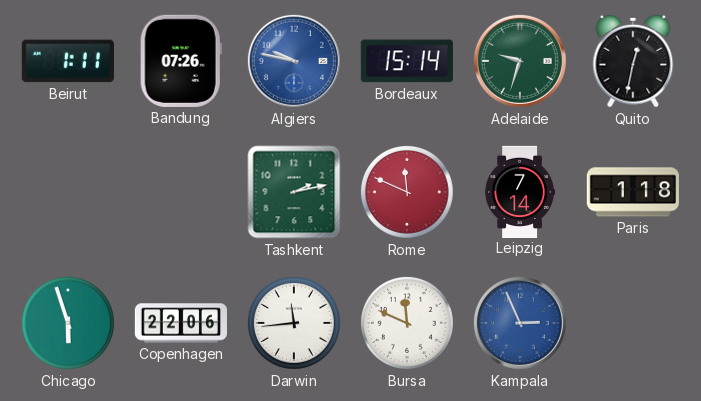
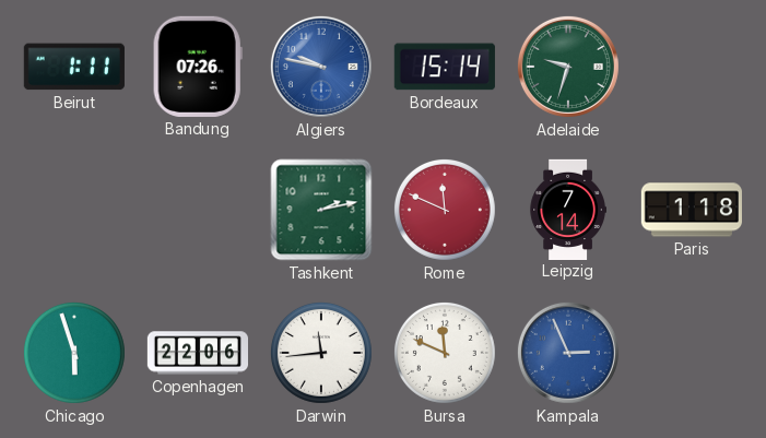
Quito: 12:32 -> none (633, 61)
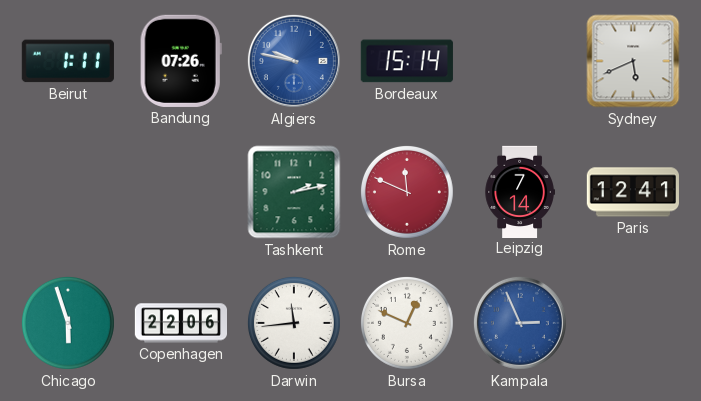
Adelaide: 9:33 -> none (568, 67)
Sydney: none -> 5:41 (633, 61)
Paris: 1:18 -> 12:41 (633, 192)
Bursa: 11:49 -> 12:49 (407, 323)
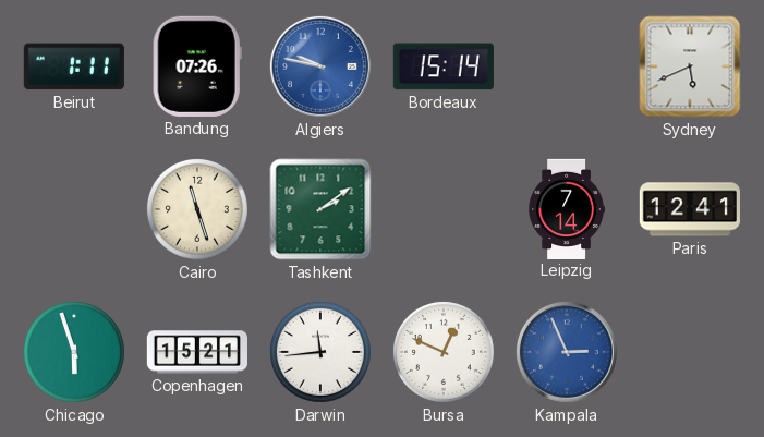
Cairo: none -> 11:27 (197, 209)
Tashkent: 2:13 -> 2:09 (320, 209)
Rome: 11:49 -> none (407, 192)
Copenhagen: 22:06 -> 15:21 (196, 352)
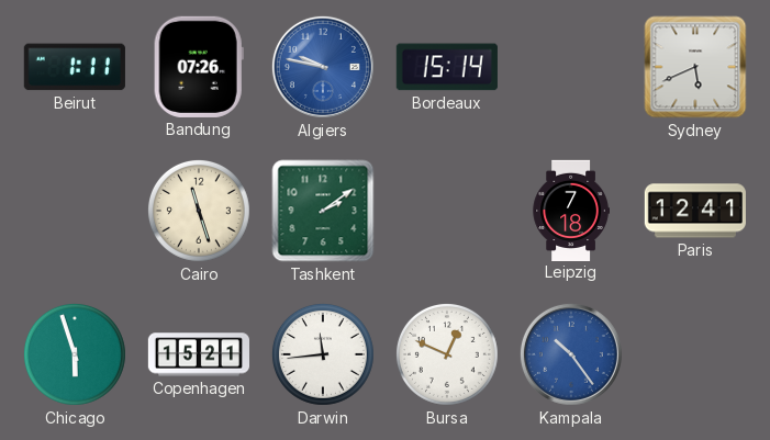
Leipzig: 7:14 -> 7:18 (571, 210)
Kampala: 2:56 -> 10:24 (571, 354)
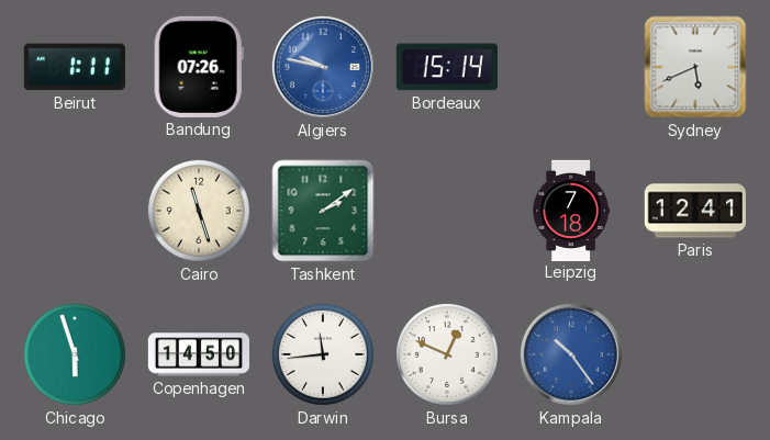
Copenhagen: 15:21 -> 14:50 (198, 354)
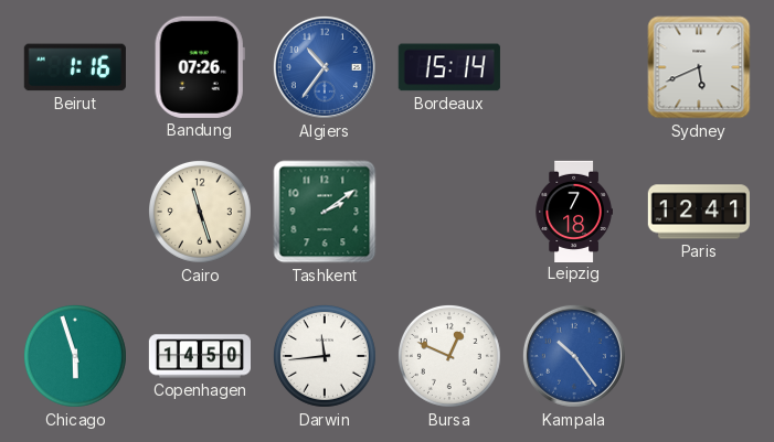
Beirut: 1:11 -> 1:16 (75, 67)
Algiers: 9:47 -> 10:36 (325, 67)
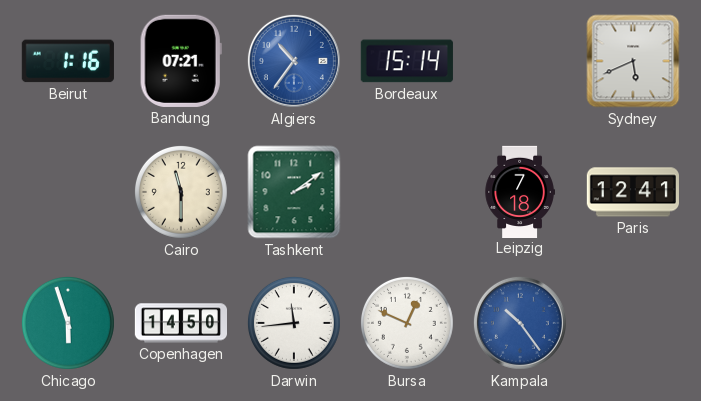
Bandung: 07:26 -> 07:21 (181, 61)
Cairo: 11:27 -> 11:30 (181, 192)
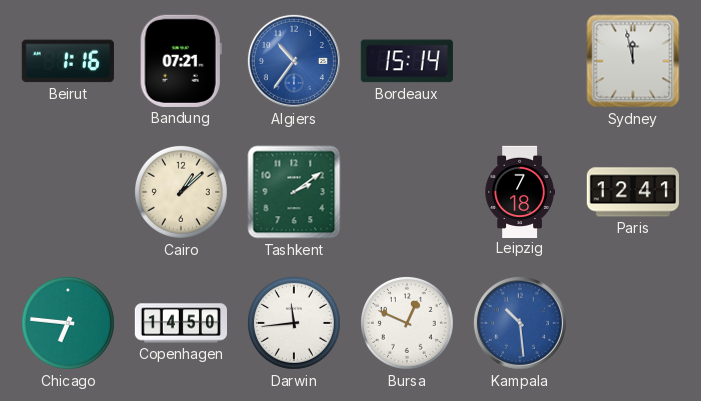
Sydney: 5:41 -> 11:58 (633, 61)
Cairo: 11:30 -> 1:08 (181, 192)
Chicago: 5:57 -> 6:46 (68, 323)
Kampala: 10:24 -> 10:29 (520, 323)
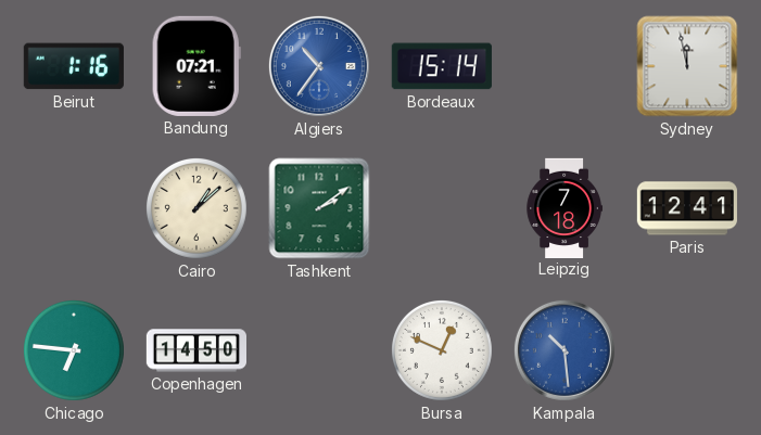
Darwin: 11:44 -> none (294, 323)
